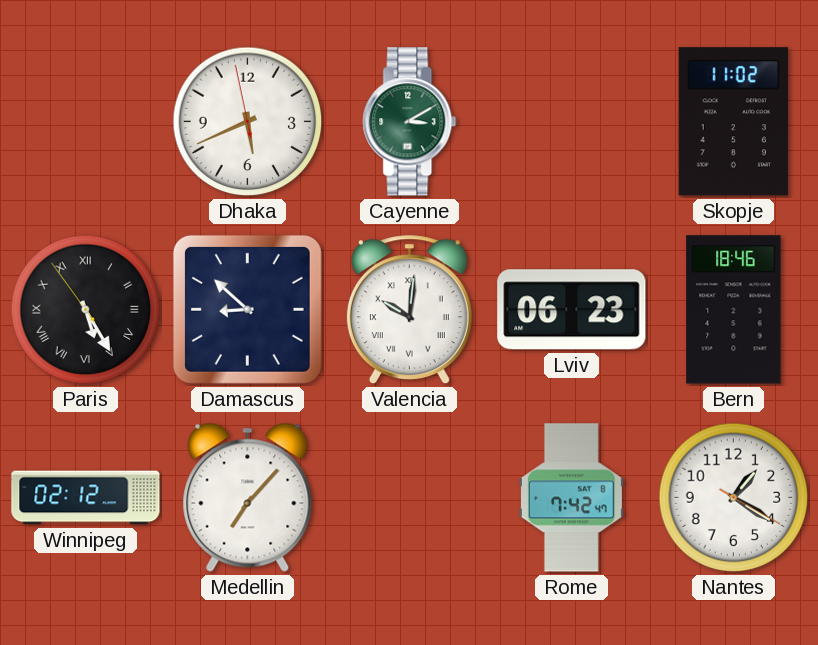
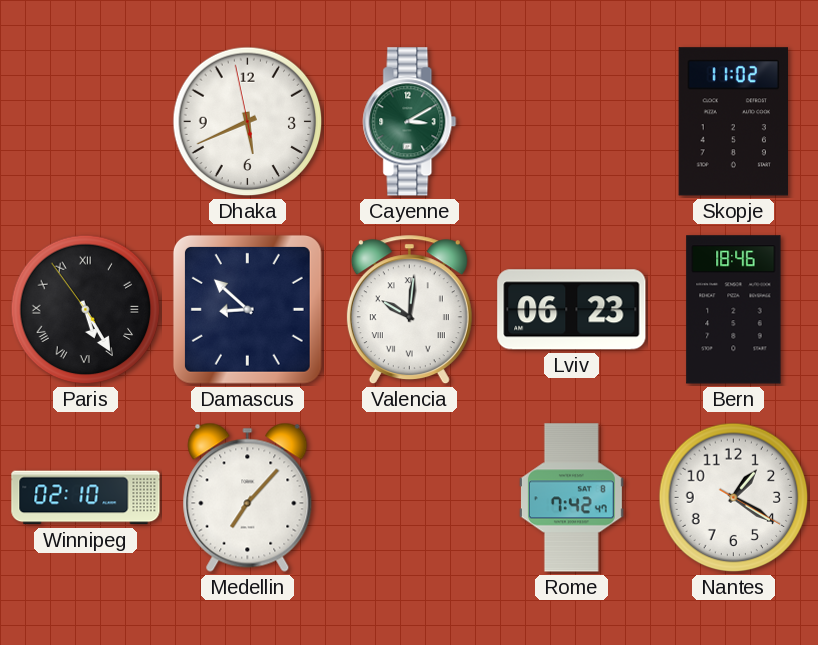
Winnipeg: 02:12 -> 02:10 (86, 498)
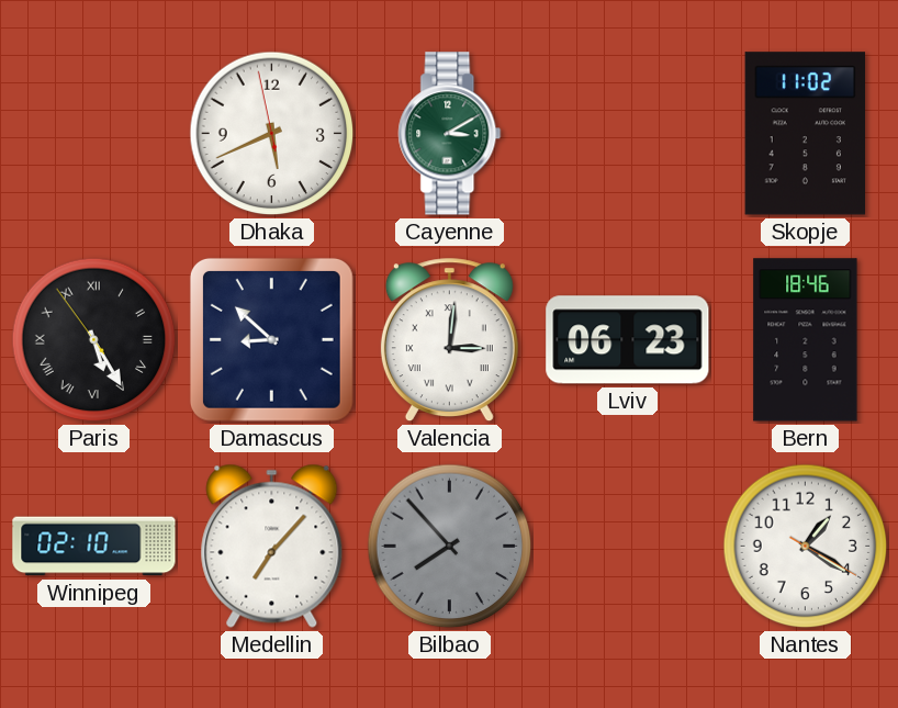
Valencia: 10:01 -> 3:01 (449, 340)
Bilbao: none -> 7:53 (450, 547)
Rome: 7:42 -> none (571, 498)
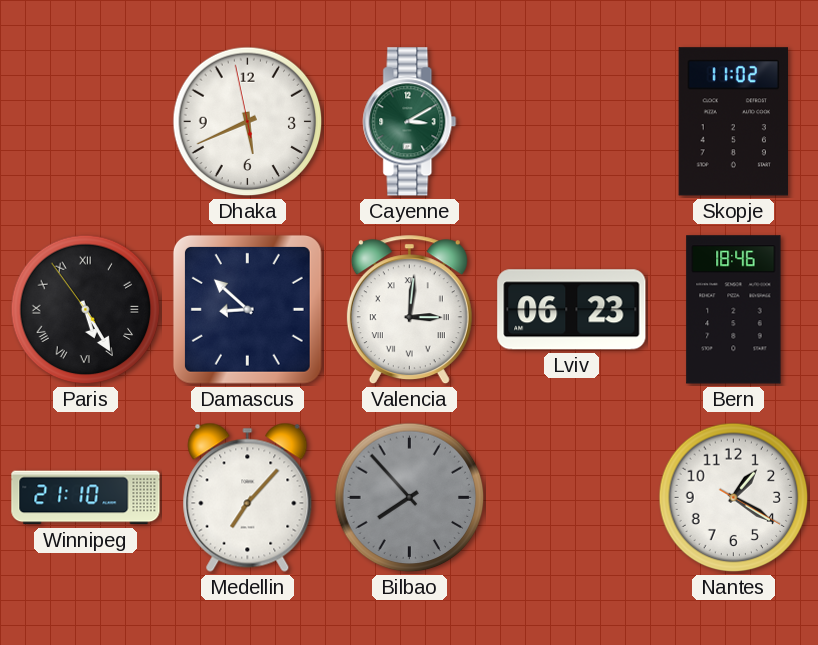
Winnipeg: 02:10 -> 21:10 (86, 498)
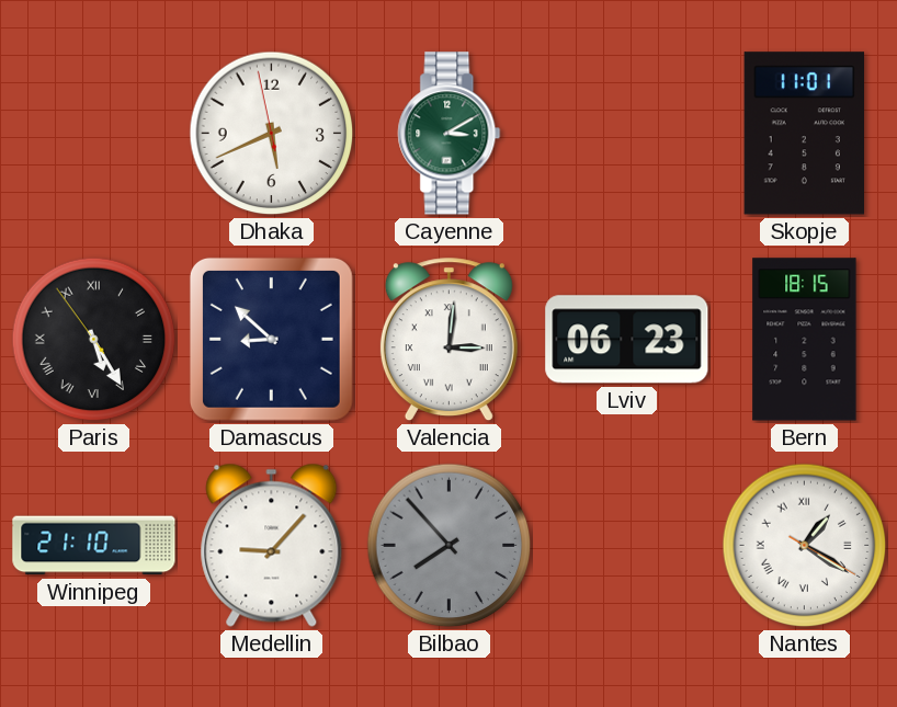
Skopje: 11:02 -> 11:01 (804, 134)
Bern: 18:46 -> 18:15 (805, 340)
Medellin: 7:07 -> 9:07 (272, 545)
Nantes numerals: Arabic -> Roman (805, 546)
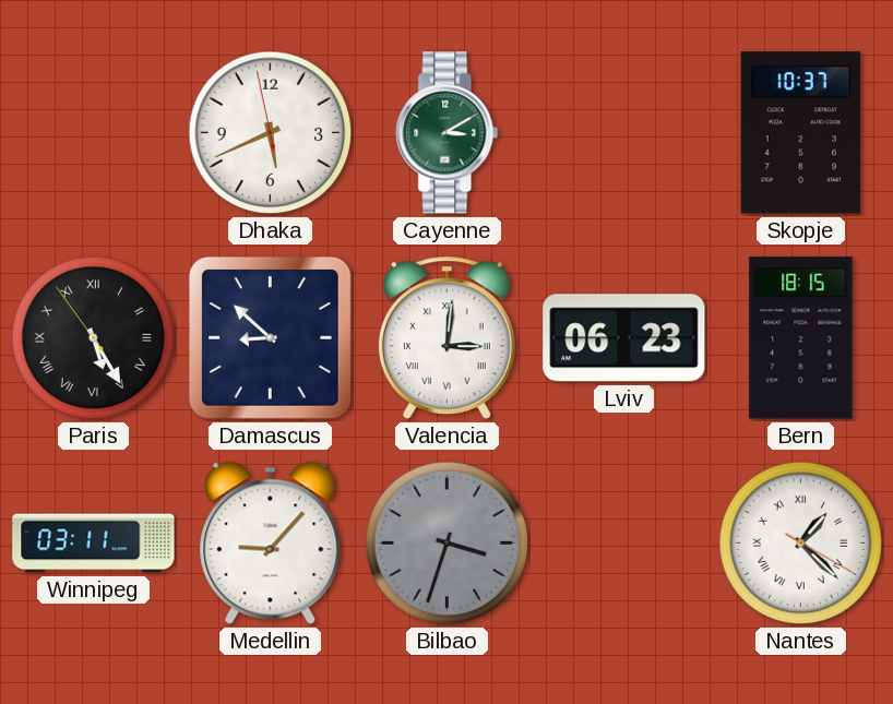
Skopje: 11:01 -> 10:37 (800, 133)
Winnipeg: 21:10 -> 03:11 (94, 544)
Bilbao: 7:53 -> 3:33 (448, 544)
Nantes: 1:20 -> 1:22 (801, 544)
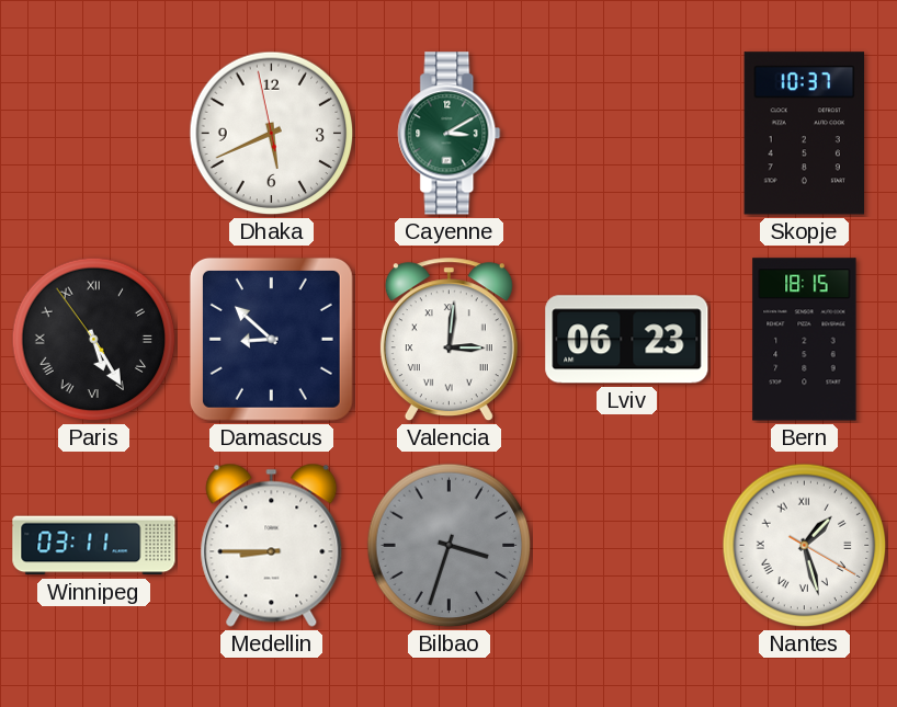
Medellin: 9:07 -> 8:45 (272, 545)
Nantes: 1:22 -> 1:27 (805, 546)
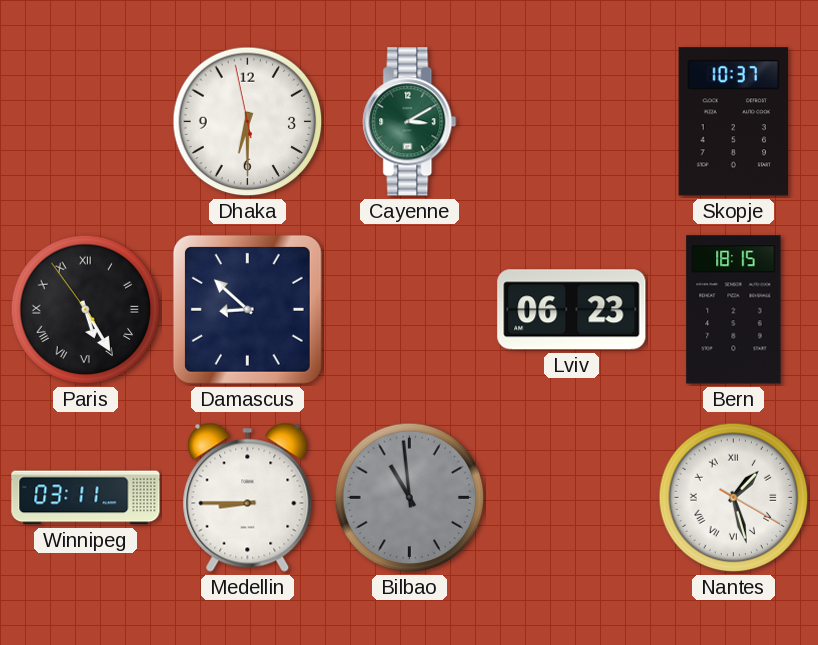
Dhaka: 5:40 -> 6:29 (248, 122)
Valencia: 3:01 -> none (449, 340)
Bilbao: 3:33 -> 10:59 (410, 498)
